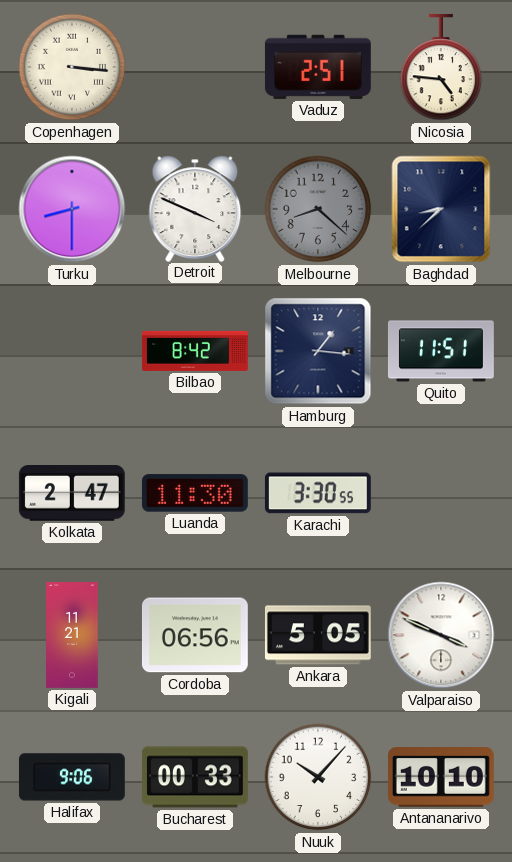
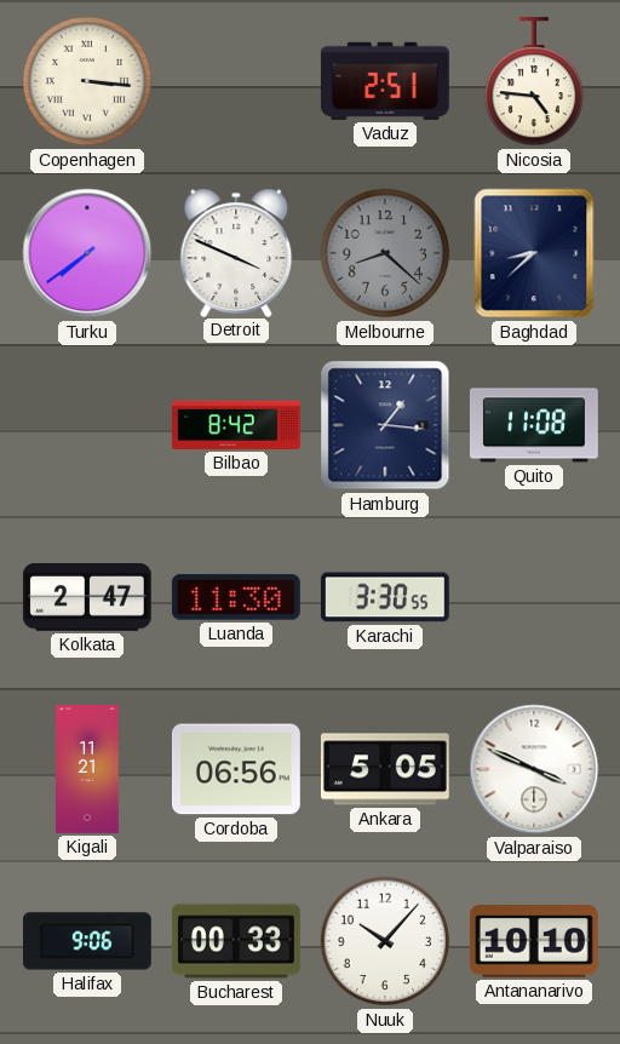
Turku: 8:30 -> 7:39 (87, 253)
Quito: 11:51 -> 11:08 (534, 425)
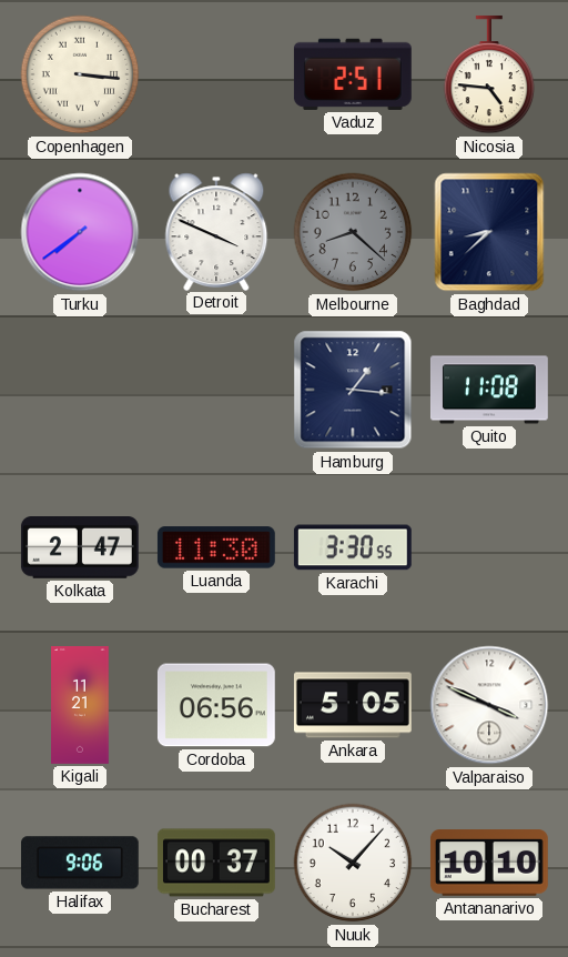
Bilbao: 8:42 -> none (236, 425)
Bucharest: 00:33 -> 00:37 (216, 863)
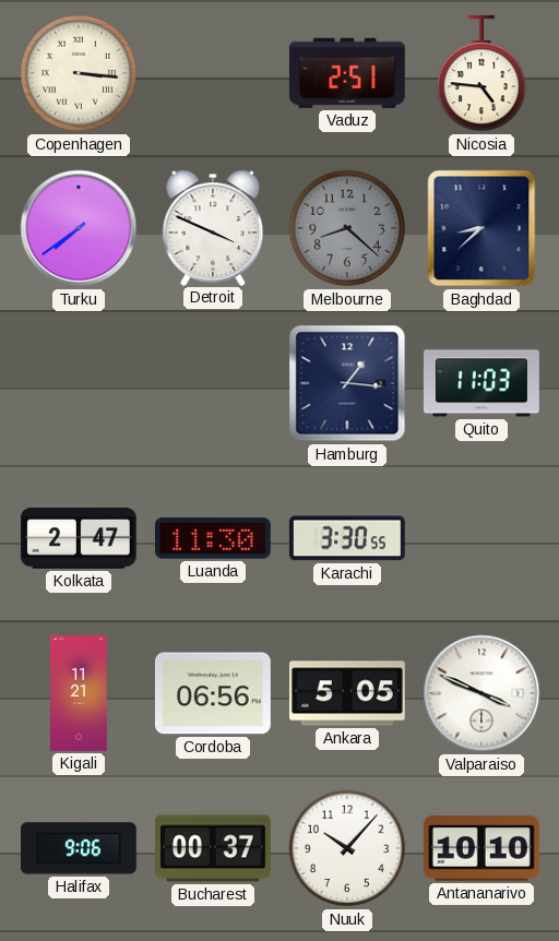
Quito: 11:08 -> 11:03 (481, 383)
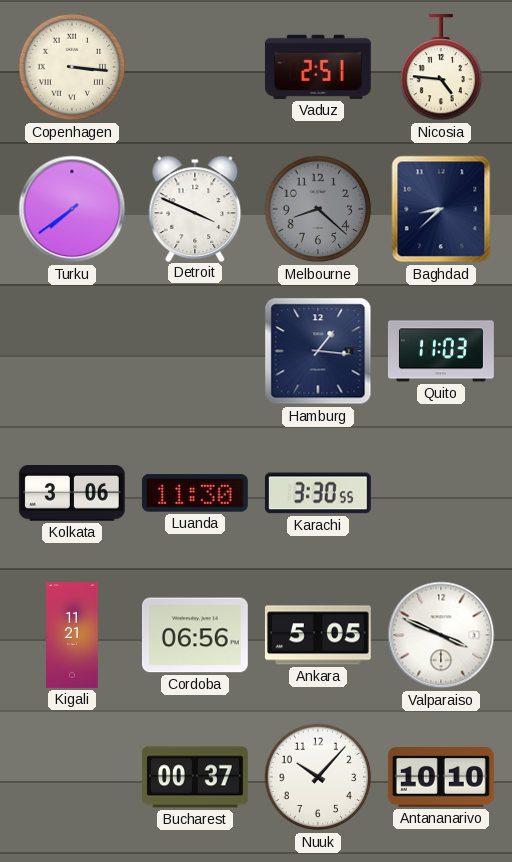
Kolkata: 2:47 -> 3:06 (72, 494)
Halifax: 9:06 -> none (79, 848)
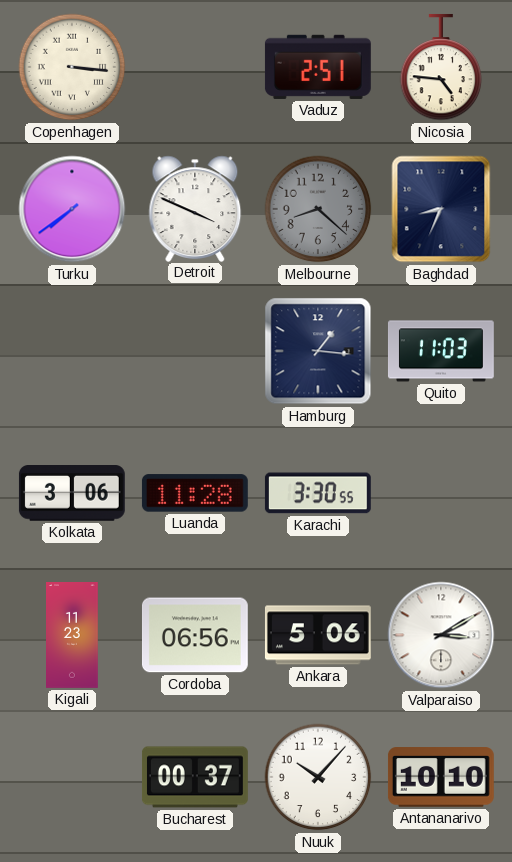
Baghdad: 8:38 -> 8:34 (441, 209)
Luanda: 11:30 -> 11:28 (195, 493)
Kigali: 11:21 -> 11:23 (72, 636)
Ankara: 5:05 -> 5:06 (318, 635)
Valparaiso: 3:49 -> 3:10 (441, 635)
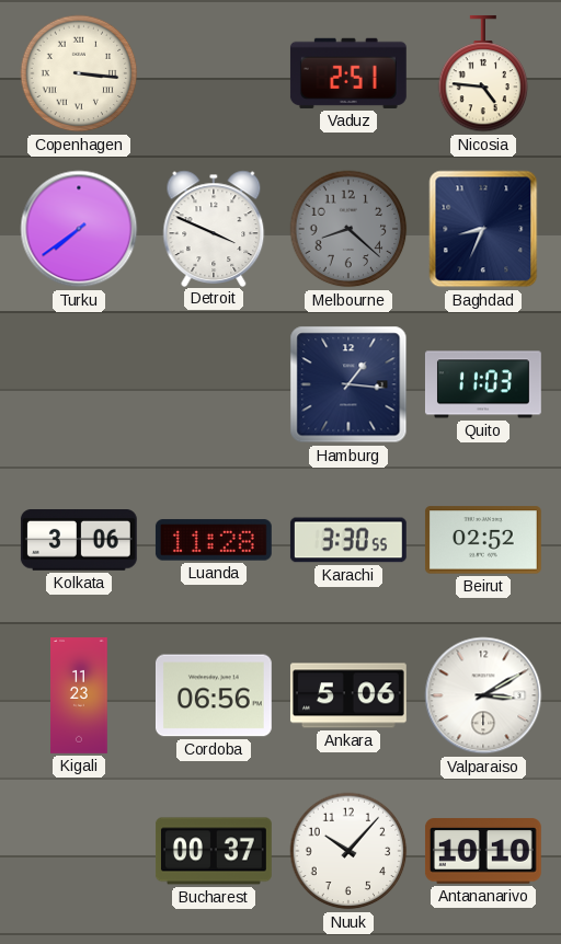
Beirut: none -> 02:52 (483, 540)
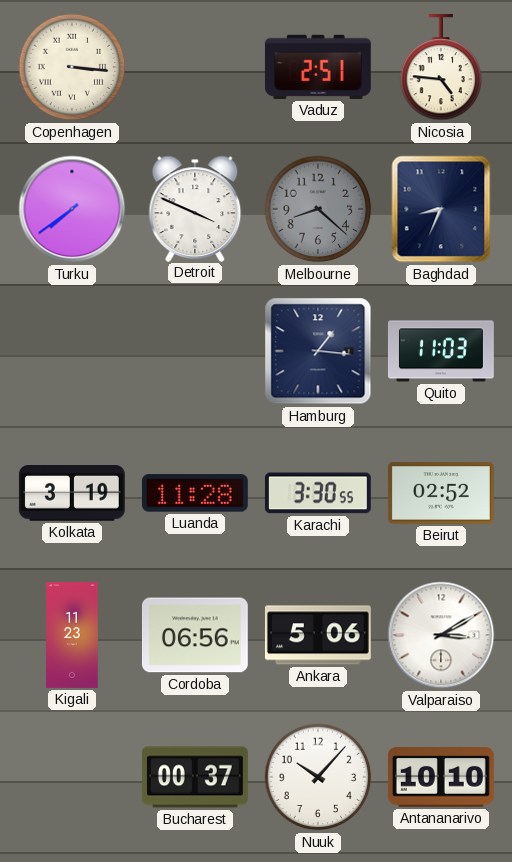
Kolkata: 3:06 -> 3:19 (72, 494)
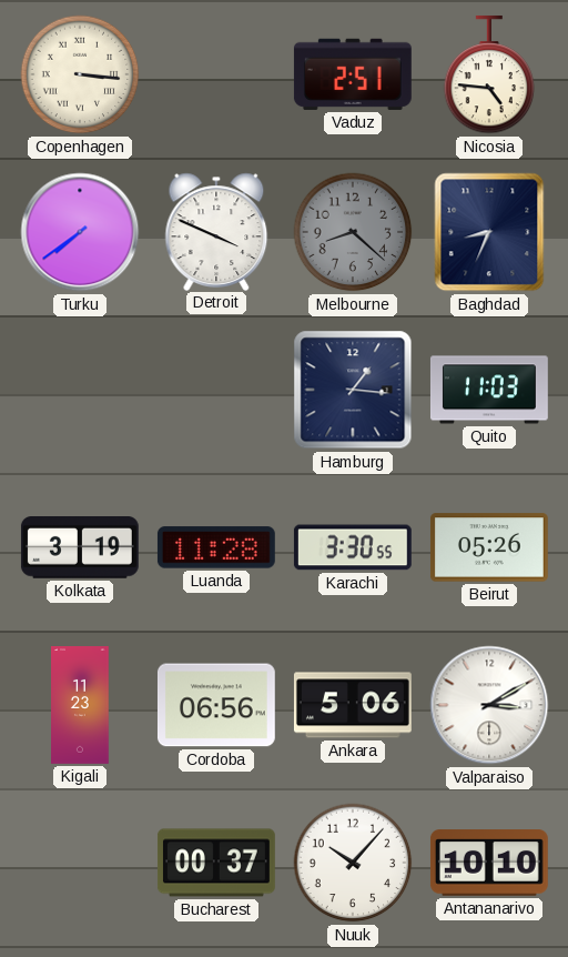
Beirut: 02:52 -> 05:26 (489, 547)
